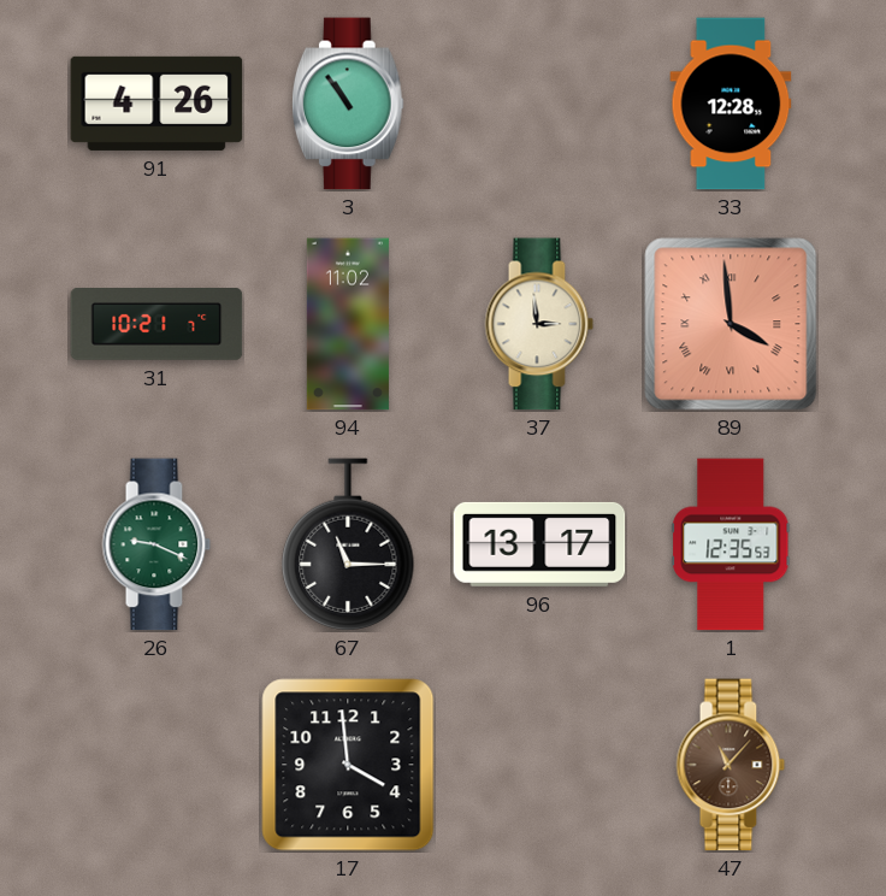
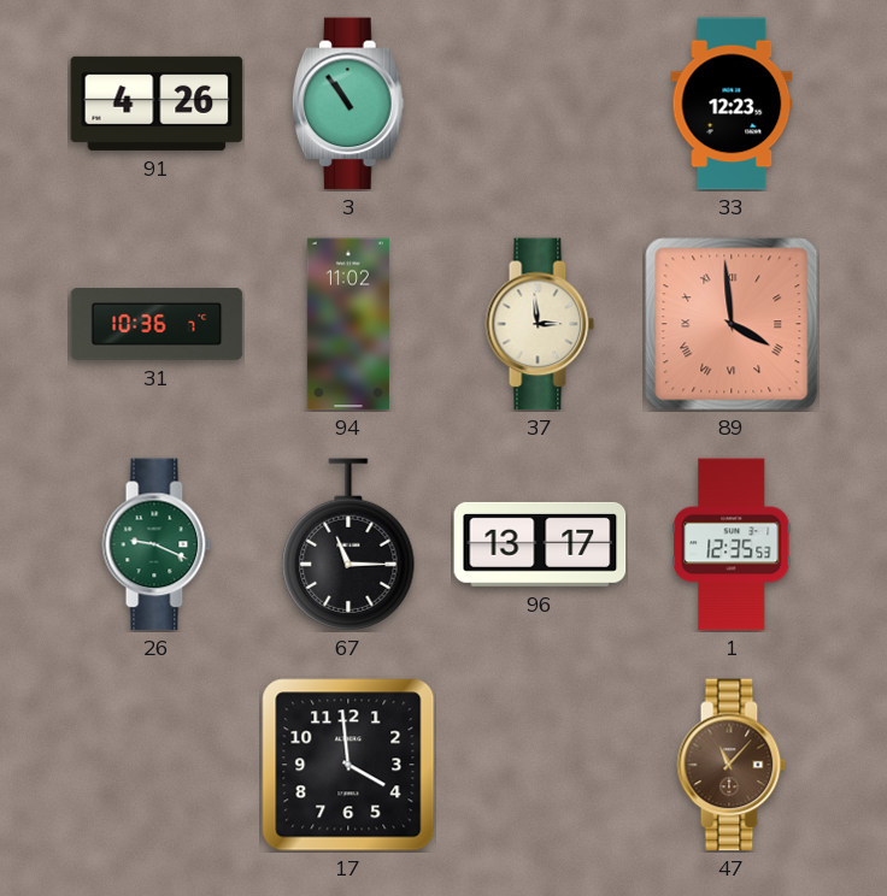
33: 12:28 -> 12:23 (732, 104)
31: 10:21 -> 10:36 (157, 325)
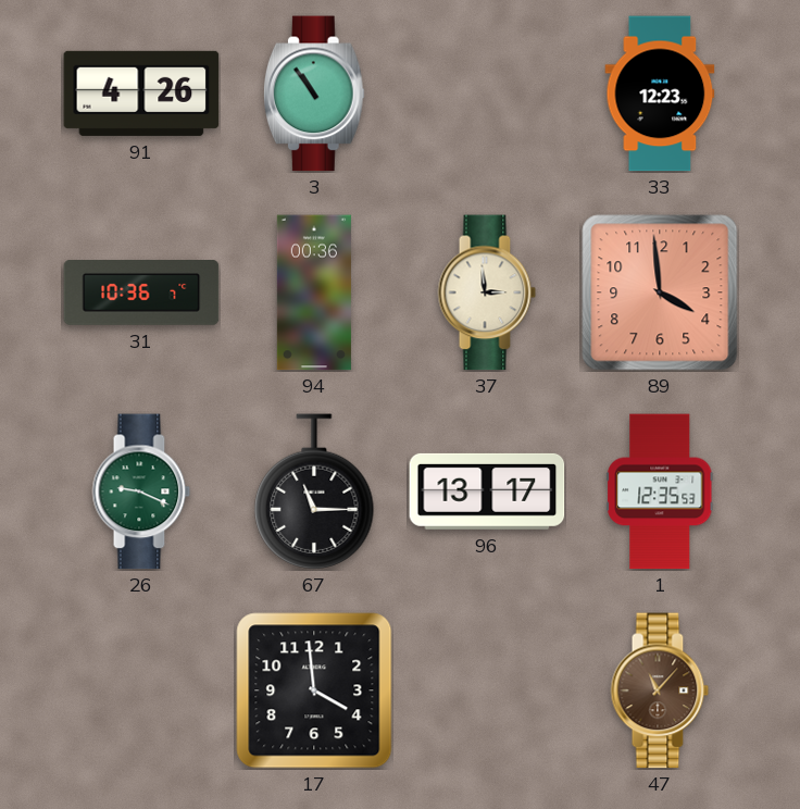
94: 11:02 -> 00:36 (314, 293)
89 numerals: Roman -> Arabic (660, 293)
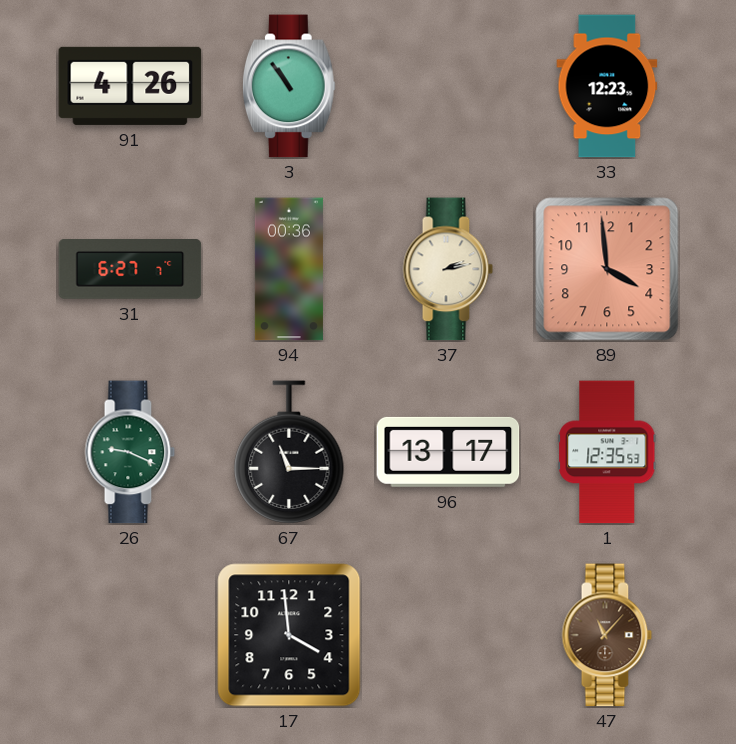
31: 10:36 -> 6:27 (130, 270)
37: 2:59 -> 2:13 (448, 269)
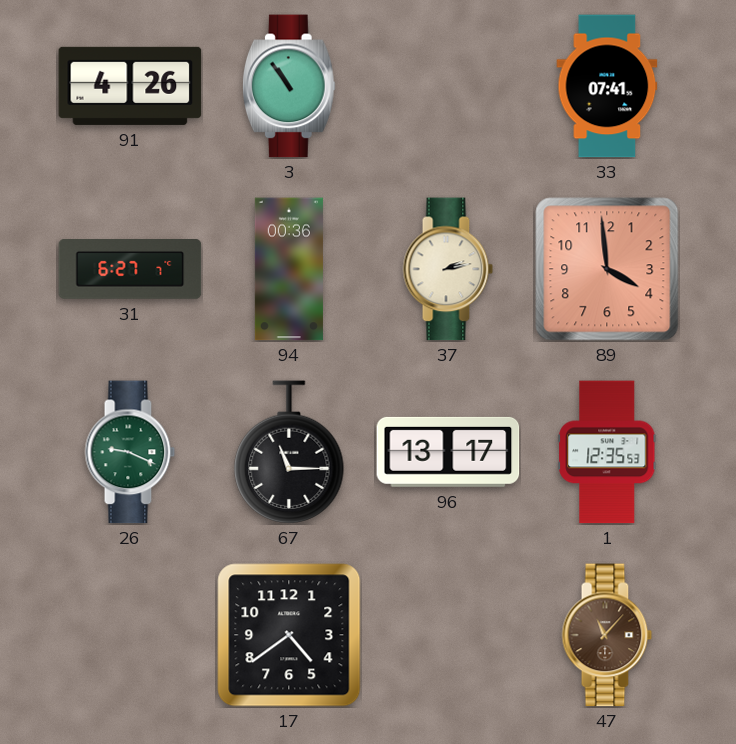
33: 12:23 -> 07:41 (607, 86)
17: 3:59 -> 4:39 (289, 635)
